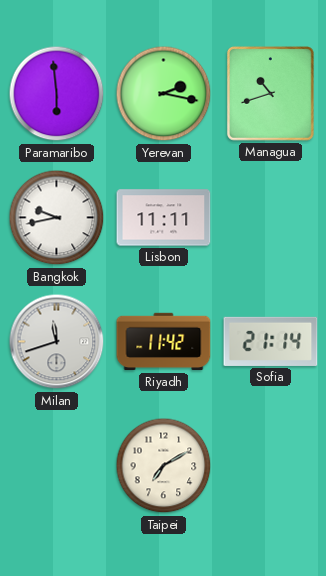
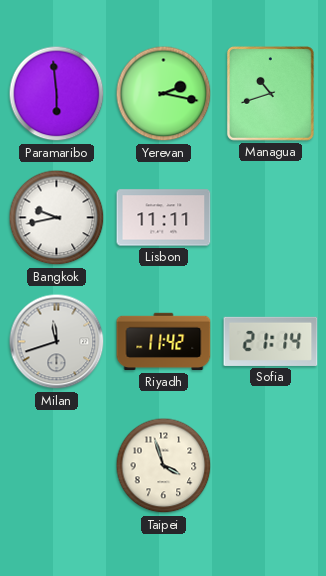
Taipei: 7:10 -> 3:57 (164, 466)
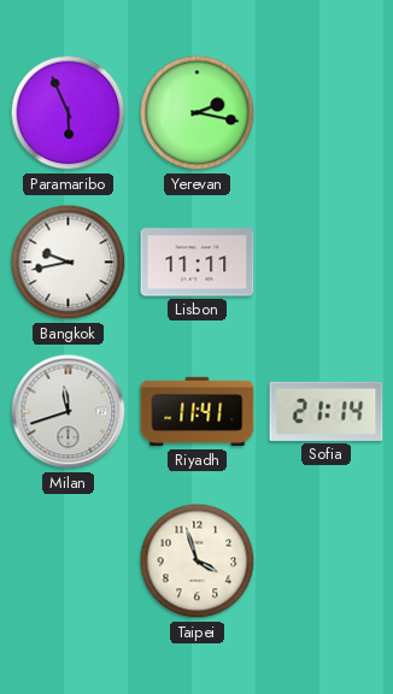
Paramaribo: 5:59 -> 5:56 (69, 113)
Managua: 10:42 -> none (271, 94)
Riyadh: 11:42 -> 11:41 (198, 412)
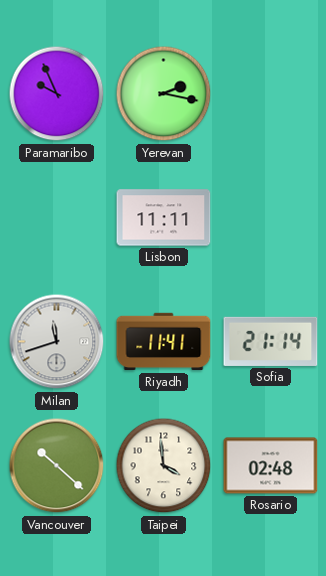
Paramaribo: 5:56 -> 9:56 (57, 94)
Bangkok: 9:43 -> none (69, 263)
Vancouver: none -> 10:22 (57, 466)
Taipei: 3:57 -> 3:59 (164, 466)
Rosario: none -> 02:48 (271, 466)
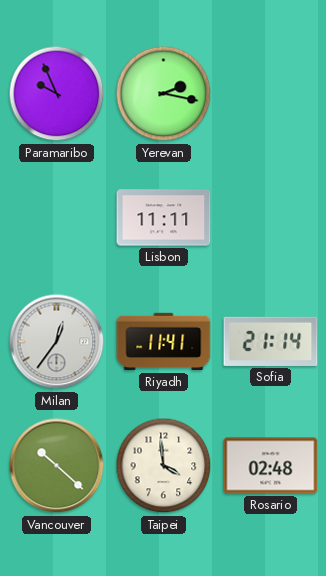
Milan: 11:42 -> 12:36 (57, 342)
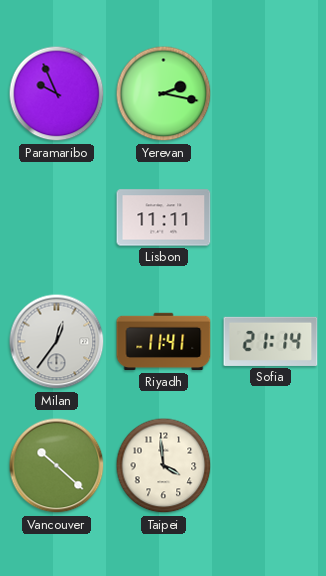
Rosario: 02:48 -> none (271, 466)
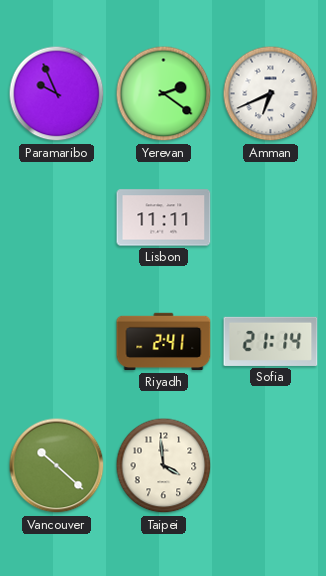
Yerevan: 2:17 -> 2:21 (164, 94)
Amman: none -> 6:41 (271, 94)
Milan: 12:36 -> none (57, 342)
Riyadh: 11:41 -> 2:41 (164, 342)
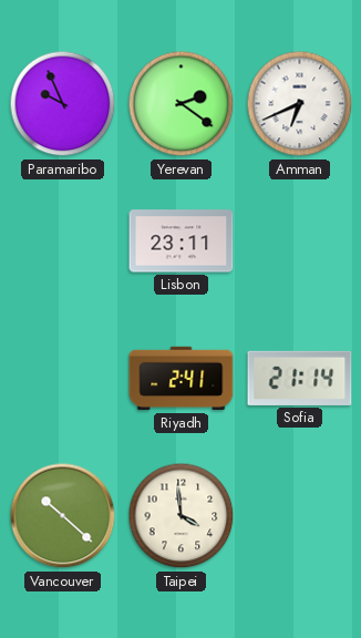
Lisbon: 11:11 -> 23:11 (182, 241)
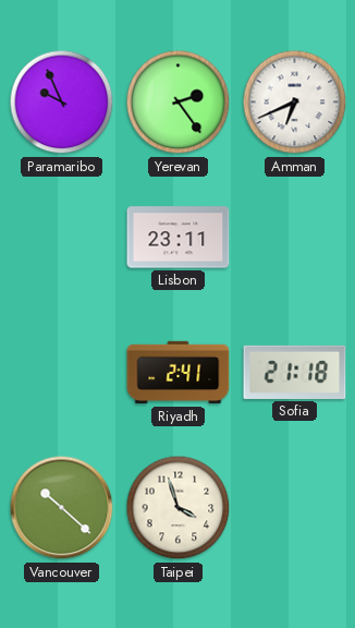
Yerevan: 2:21 -> 2:24 (179, 102)
Sofia: 21:14 -> 21:18 (295, 372)
Taipei: 3:59 -> 3:57 (179, 508)
